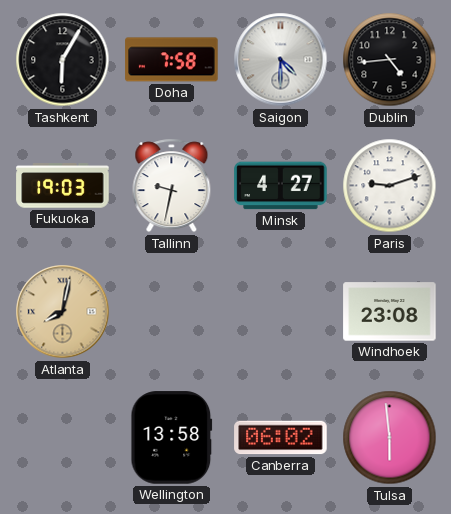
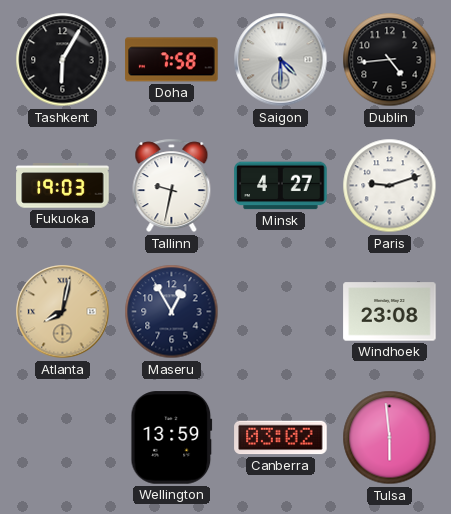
Maseru: none -> 12:55 (172, 312)
Wellington: 13:58 -> 13:59 (172, 438)
Canberra: 06:02 -> 03:02 (281, 438)
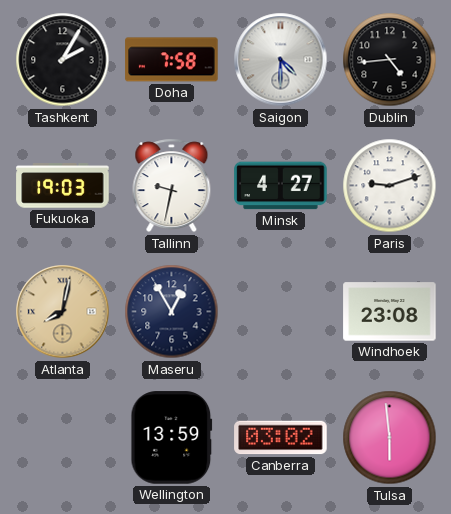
Tashkent: 6:05 -> 2:05 (63, 60)
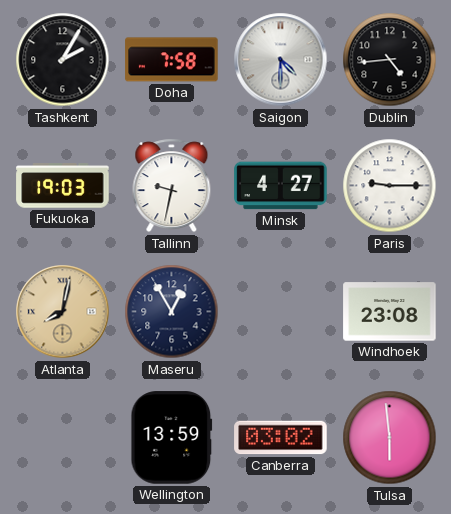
Paris: 9:12 -> 9:15 (390, 186)
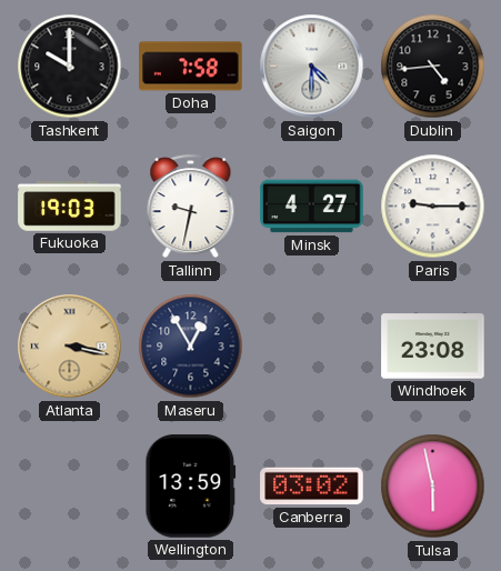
Tashkent: 2:05 -> 10:00 (70, 67)
Atlanta: 8:02 -> 3:17 (70, 347)
Tulsa: 5:59 -> 5:58 (433, 487)
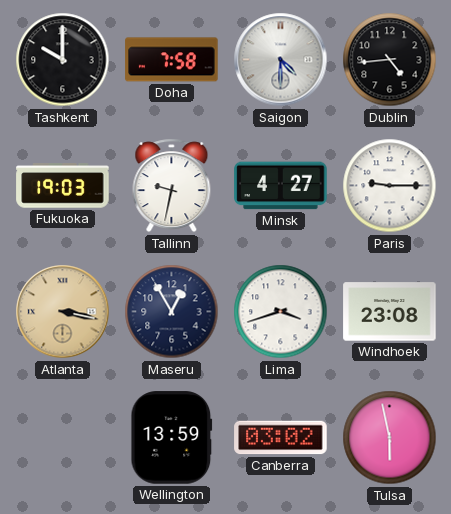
Lima: none -> 3:42 (281, 312)
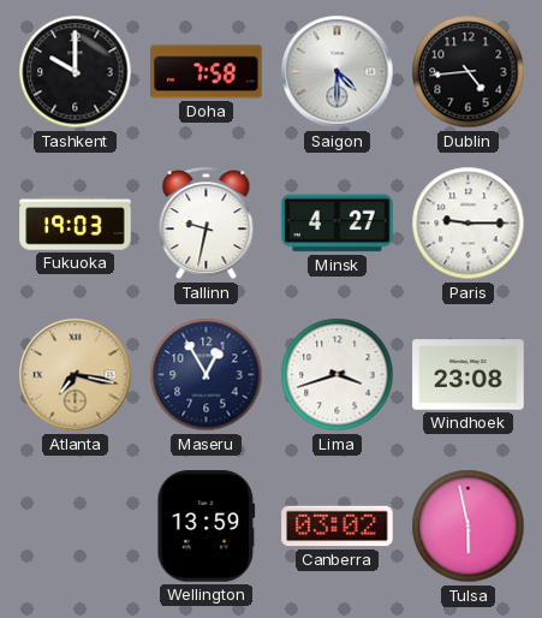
Atlanta: 3:17 -> 7:17 (76, 375)
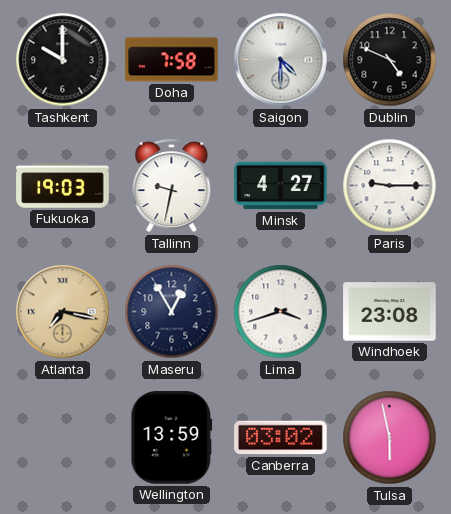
Dublin: 4:44 -> 4:49 (390, 60)
